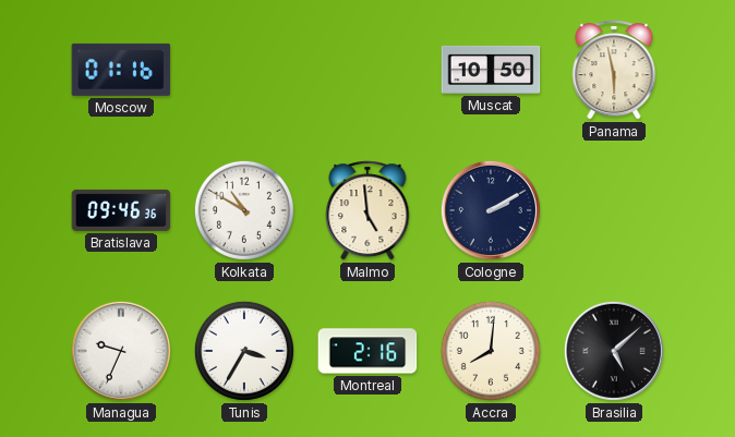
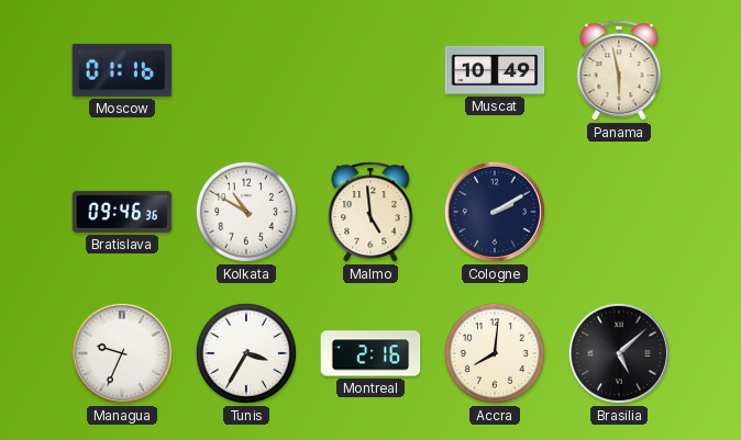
Muscat: 10:50 -> 10:49 (495, 70)
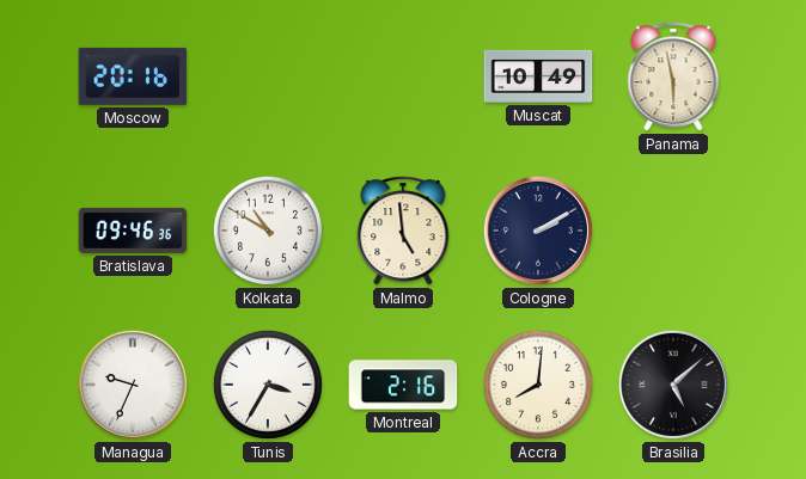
Moscow: 01:16 -> 20:16 (133, 76)
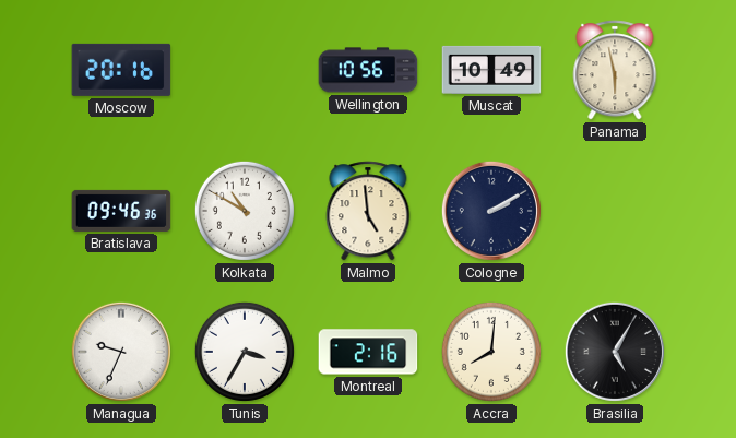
Wellington: none -> 10:56 (368, 70)
Brasilia: 5:08 -> 5:05 (615, 352)
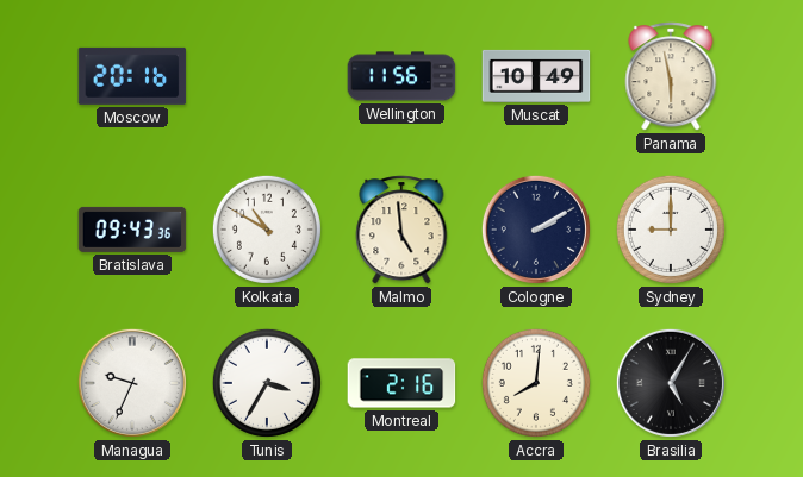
Wellington: 10:56 -> 11:56 (401, 76)
Bratislava: 09:46 -> 09:43 (132, 230)
Sydney: none -> 9:00 (671, 230)
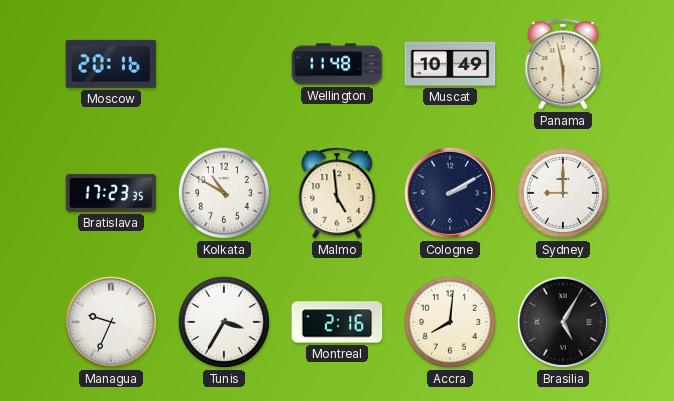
Wellington: 11:56 -> 11:48 (337, 64)
Bratislava: 09:43 -> 17:23 (111, 193)
